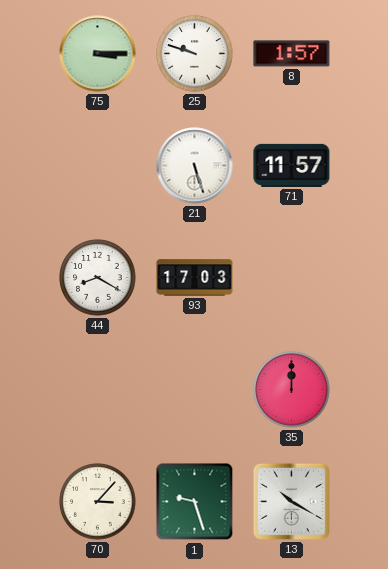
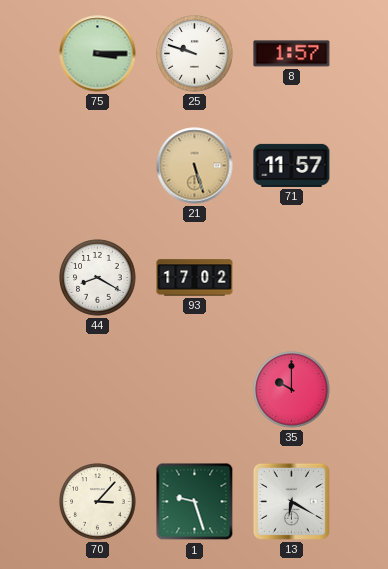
21 dial: white -> champagne (195, 166)
93: 17:03 -> 17:02 (195, 278)
35: 12:00 -> 10:00 (292, 390)
13: 10:20 -> 6:20 (291, 501)
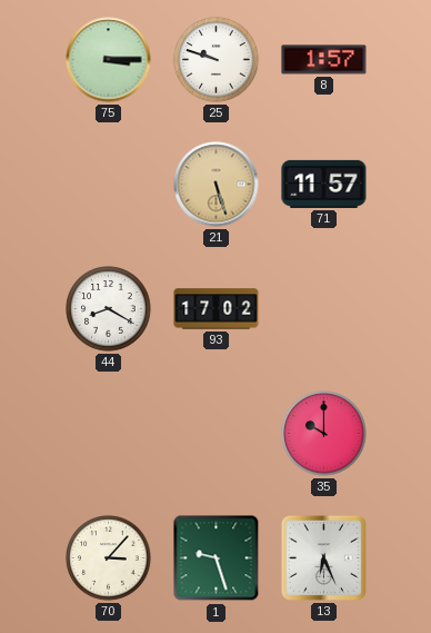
13: 6:20 -> 6:26 (323, 557)
